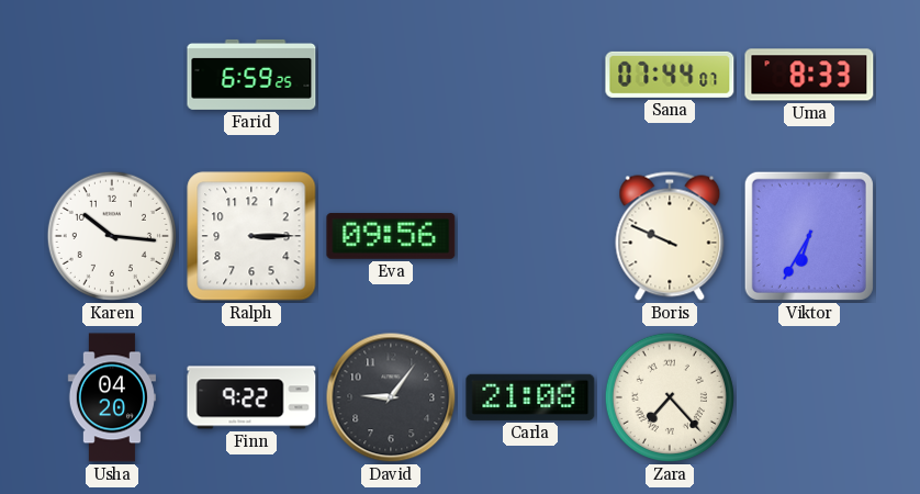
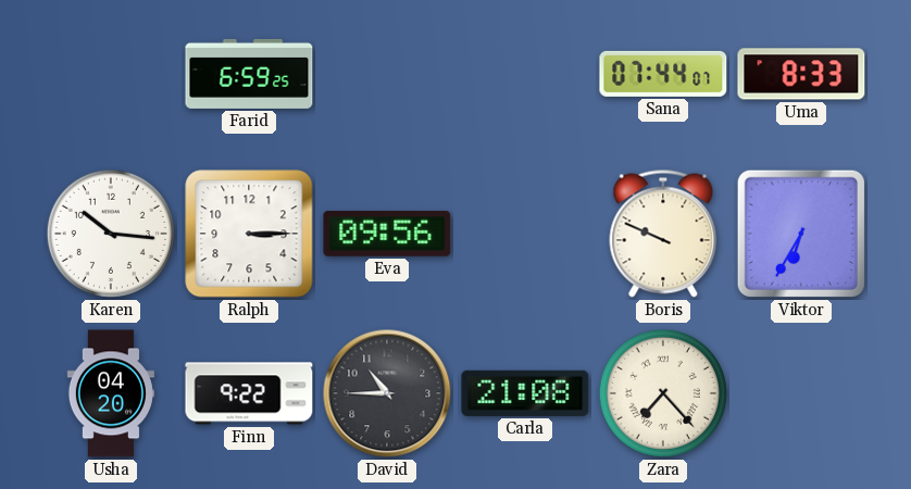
David: 9:06 -> 10:45 (387, 393)
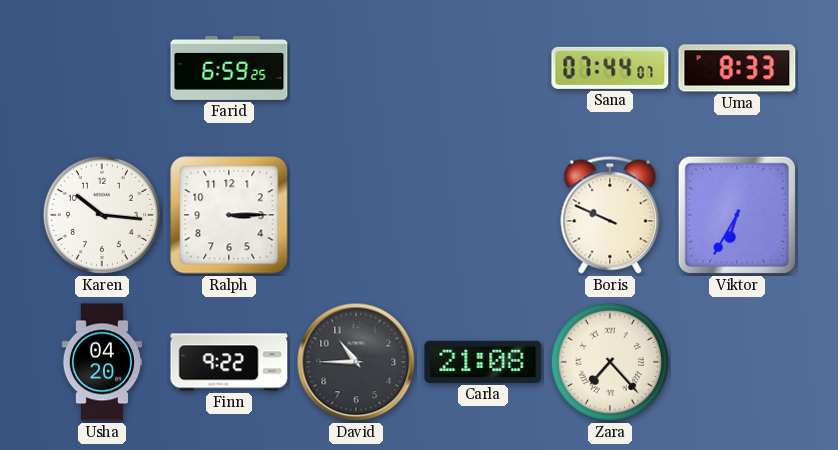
Eva: 09:56 -> none (387, 234)
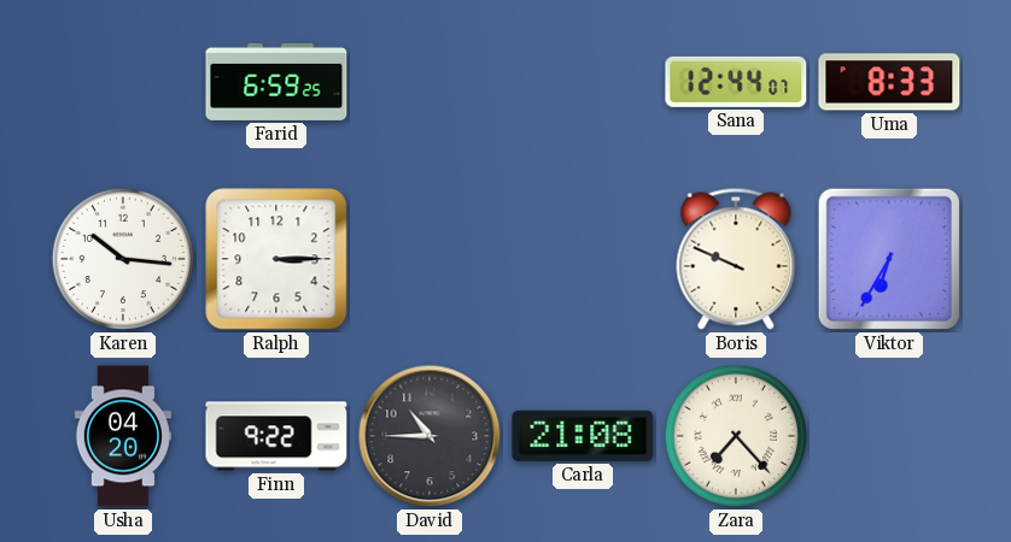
Sana: 07:44 -> 12:44 (736, 82)
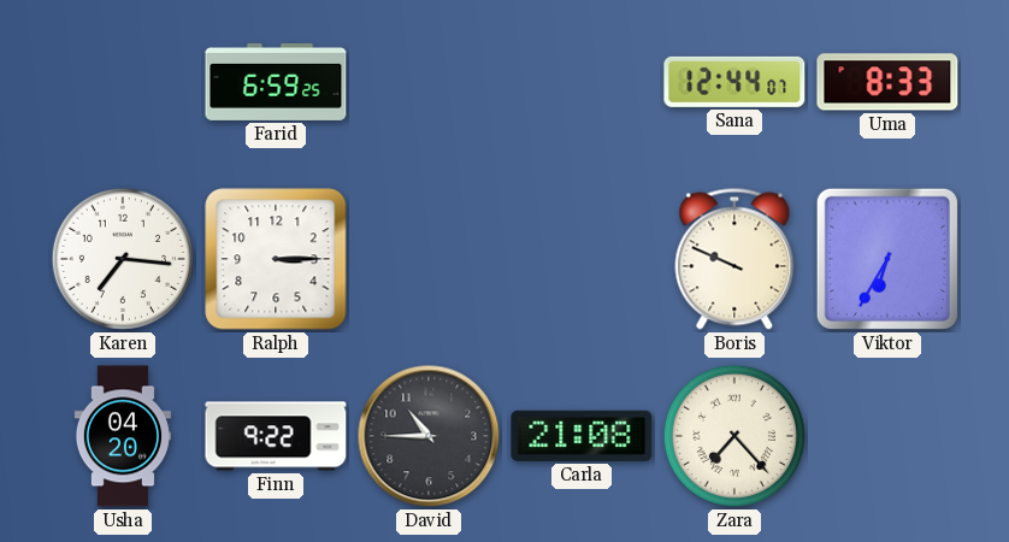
Karen: 10:16 -> 7:16 (123, 259)
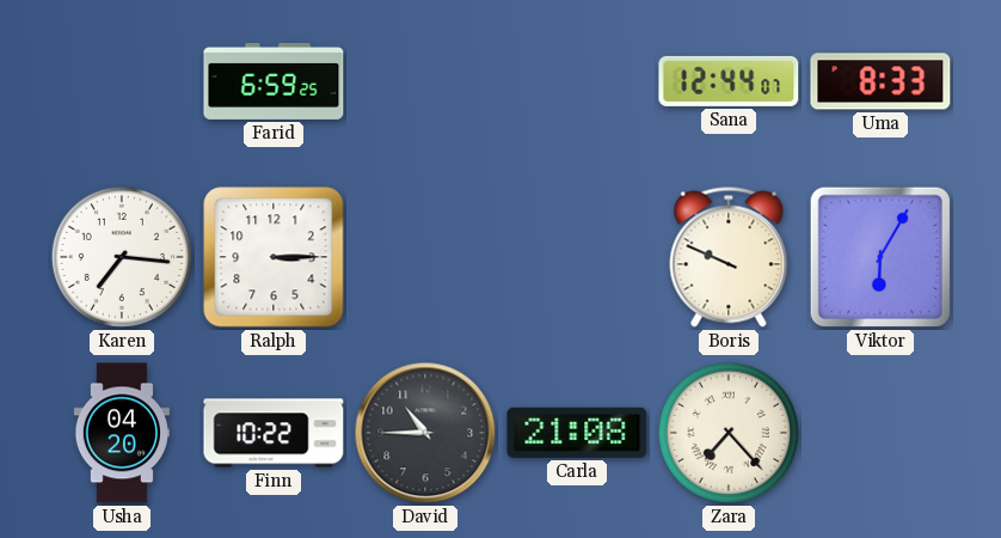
Viktor: 6:35 -> 6:05 (880, 257)
Finn: 9:22 -> 10:22 (274, 433)
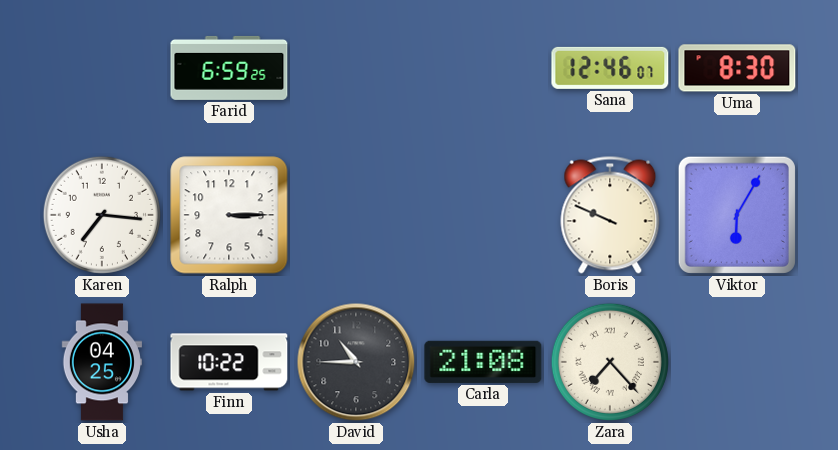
Sana: 12:44 -> 12:46 (610, 68)
Uma: 8:33 -> 8:30 (737, 68)
Usha: 04:20 -> 04:25 (102, 362)
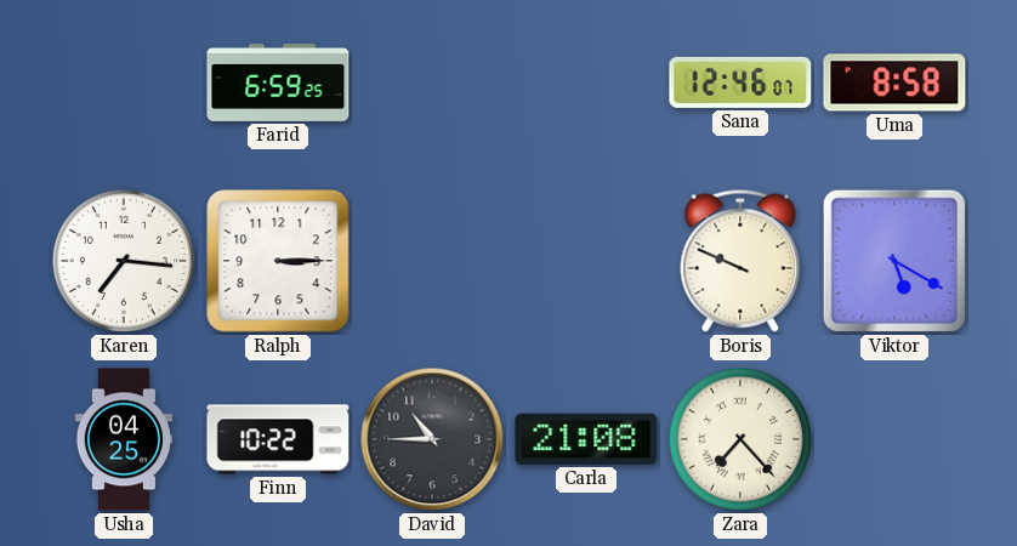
Uma: 8:30 -> 8:58 (894, 83)
Viktor: 6:05 -> 5:20 (894, 261)
